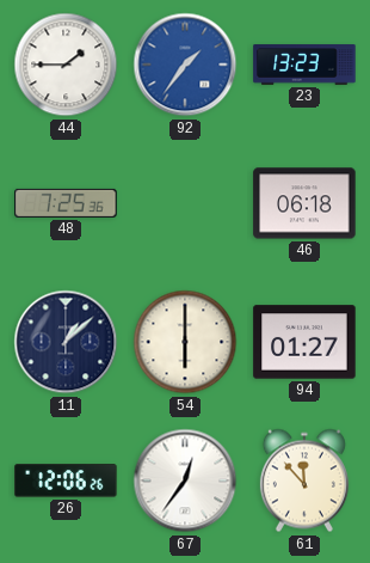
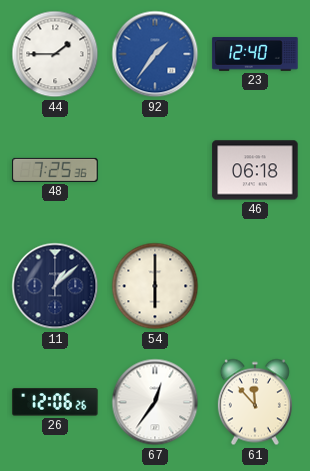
23: 13:23 -> 12:40 (255, 54)
94: 01:27 -> none (304, 342)
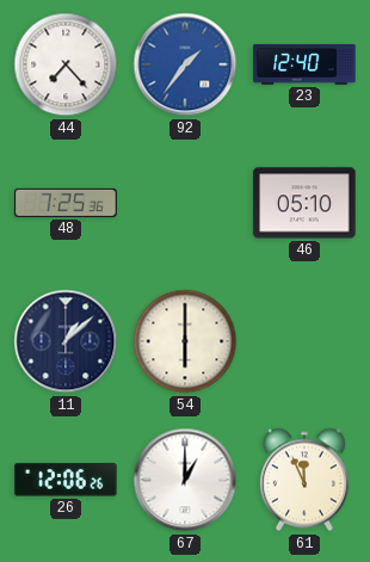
44: 1:45 -> 7:23 (66, 64)
46: 06:18 -> 05:10 (304, 203)
67: 12:36 -> 1:00 (185, 480)
61: 11:53 -> 11:56 (304, 480)
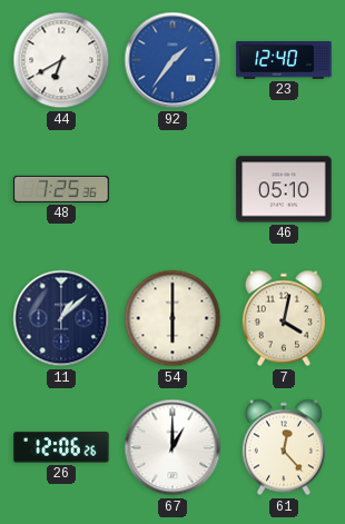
44: 7:23 -> 6:40 (61, 60)
7: none -> 4:02 (284, 318)
61: 11:56 -> 12:23 (284, 447)
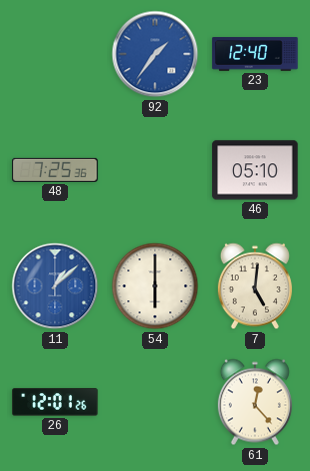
44: 6:40 -> none (61, 60)
11 dial: navy -> blue (55, 286)
7: 4:02 -> 5:01 (255, 286)
26: 12:06 -> 12:01 (55, 402)
67: 1:00 -> none (172, 447)
